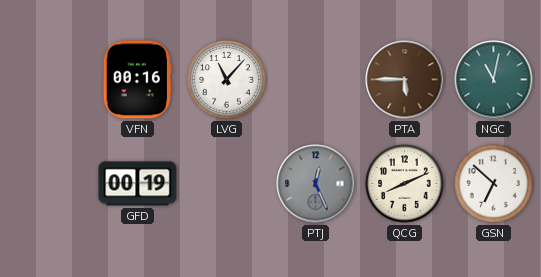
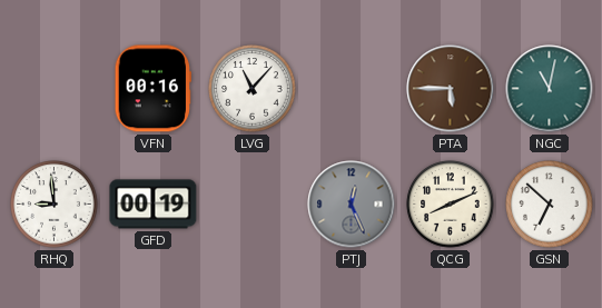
RHQ: none -> 8:59 (55, 205)
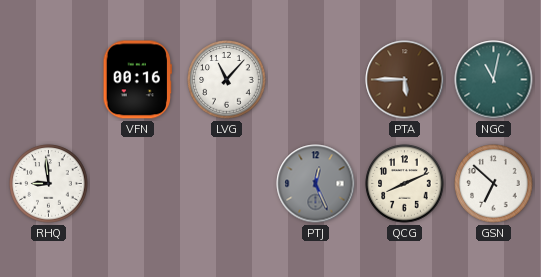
GFD: 00:19 -> none (154, 205)
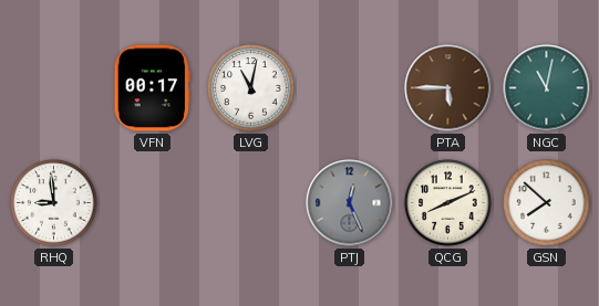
VFN: 00:16 -> 00:17 (152, 88)
LVG: 11:07 -> 11:02 (251, 88)
GSN: 6:52 -> 7:52 (547, 203)
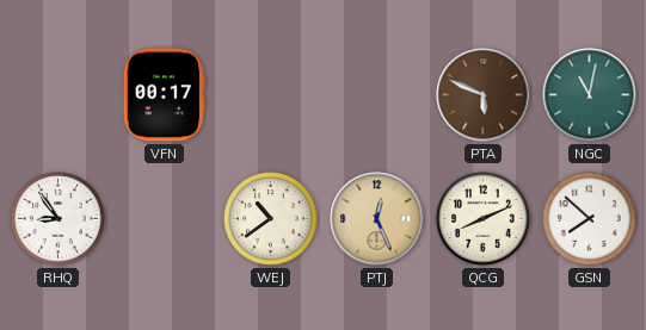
LVG: 11:02 -> none (251, 88)
PTA: 5:45 -> 5:49 (484, 95)
RHQ: 8:59 -> 8:54 (59, 219)
WEJ: none -> 10:39 (271, 219)
PTJ dial: grey -> champagne (377, 219)
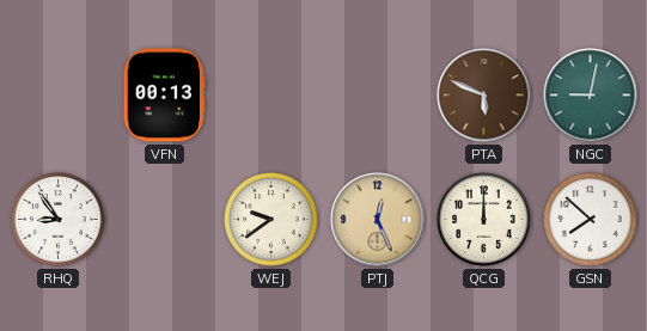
VFN: 00:17 -> 00:13 (164, 96)
NGC: 11:02 -> 9:02 (591, 96)
WEJ: 10:39 -> 9:39 (271, 220)
QCG: 8:11 -> 12:00 (484, 220)
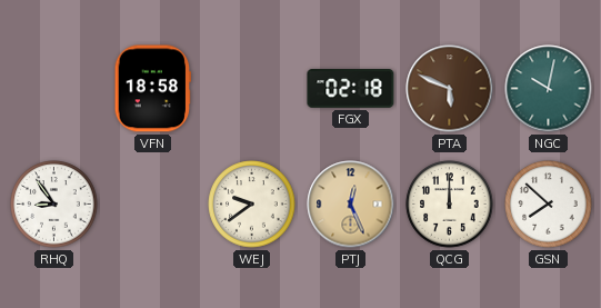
VFN: 00:13 -> 18:58 (152, 89)
FGX: none -> 02:18 (351, 89)
NGC: 9:02 -> 10:02 (549, 89)
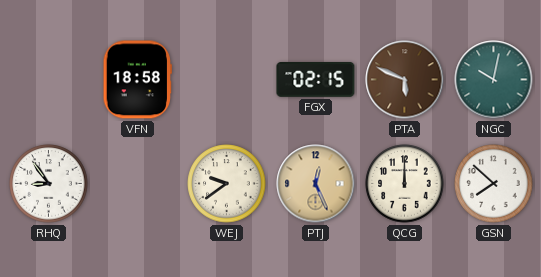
FGX: 02:18 -> 02:15 (316, 80)
